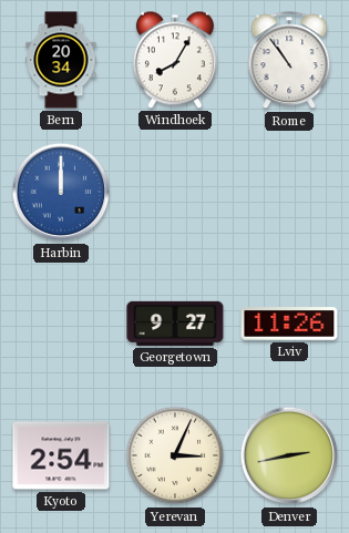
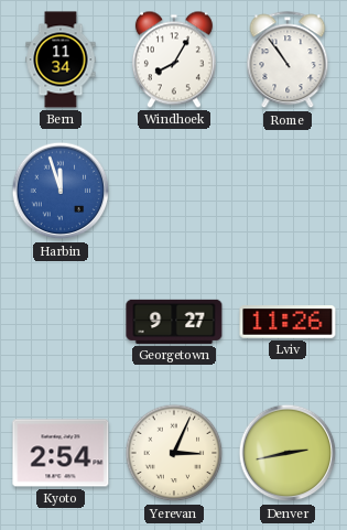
Bern: 20:34 -> 11:34 (61, 60)
Harbin: 12:00 -> 11:57 (61, 191)
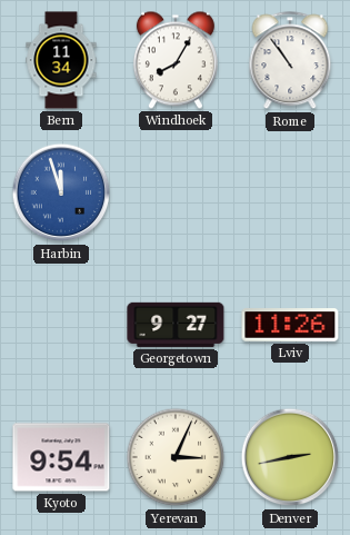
Kyoto: 2:54 -> 9:54 (61, 457)
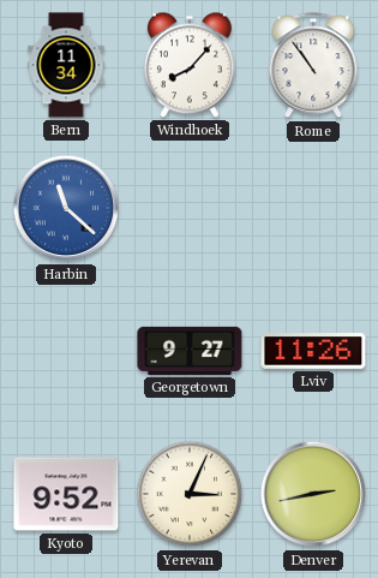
Windhoek: 8:05 -> 8:07 (190, 65)
Harbin: 11:57 -> 11:22 (66, 208)
Kyoto: 9:54 -> 9:52 (66, 494)
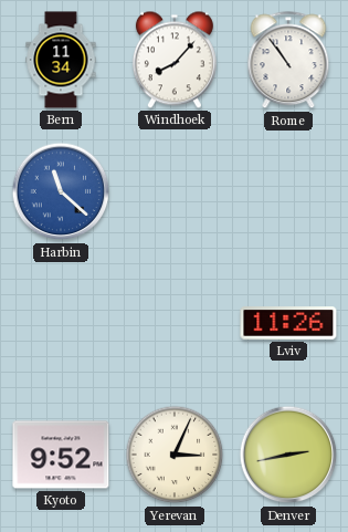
Georgetown: 9:27 -> none (190, 351)
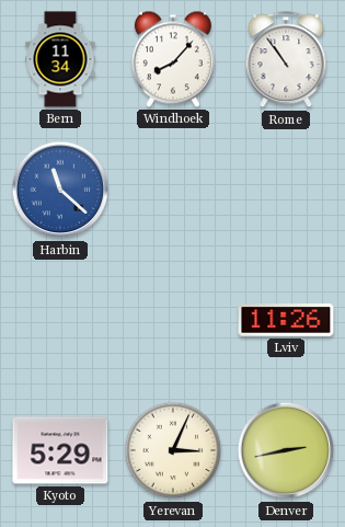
Kyoto: 9:52 -> 5:29 (60, 450)
